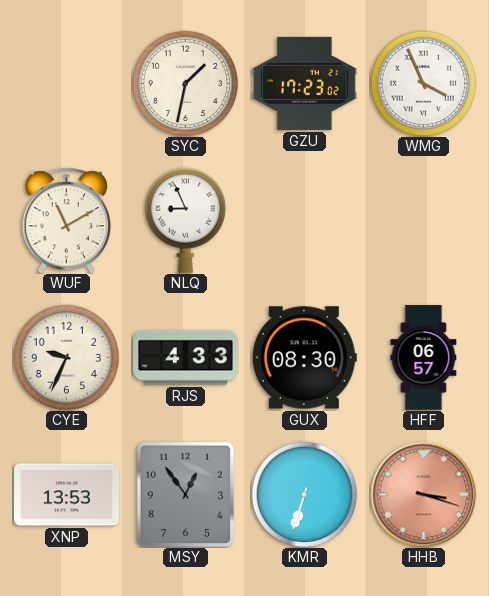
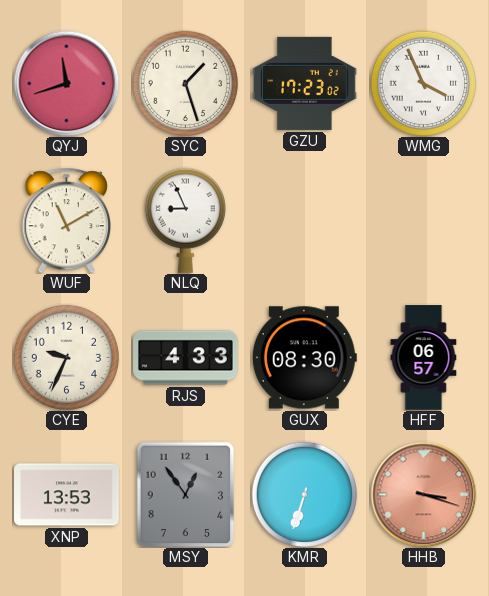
QYJ: none -> 11:42 (66, 83)
SYC: 1:32 -> 1:27 (185, 83)
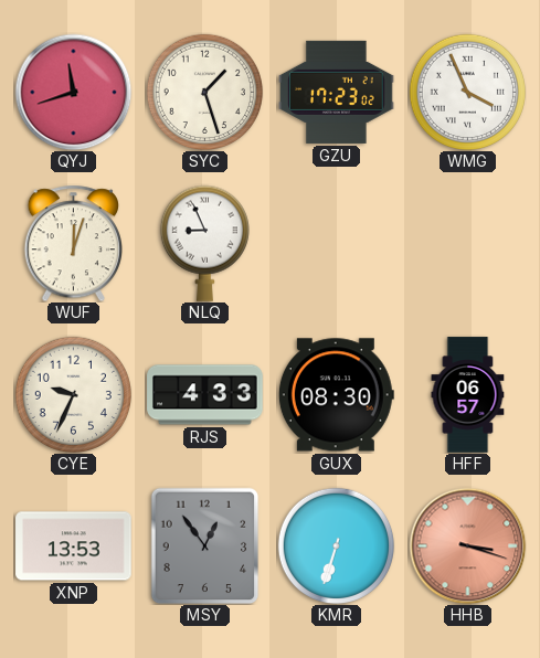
WUF: 11:10 -> 12:03 (73, 243)
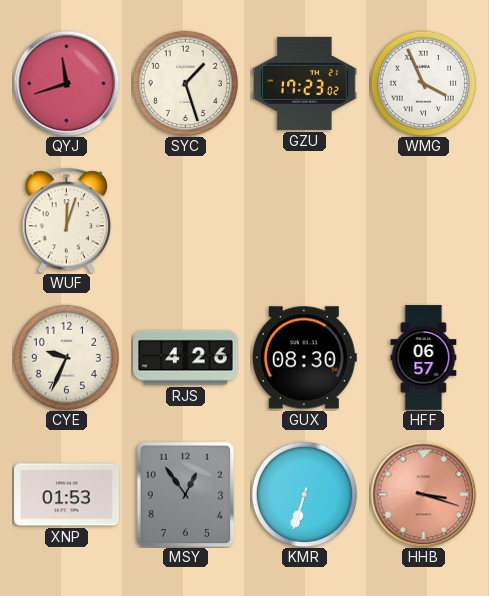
NLQ: 8:56 -> none (204, 243)
RJS: 4:33 -> 4:26 (186, 358)
XNP: 13:53 -> 01:53 (67, 495)
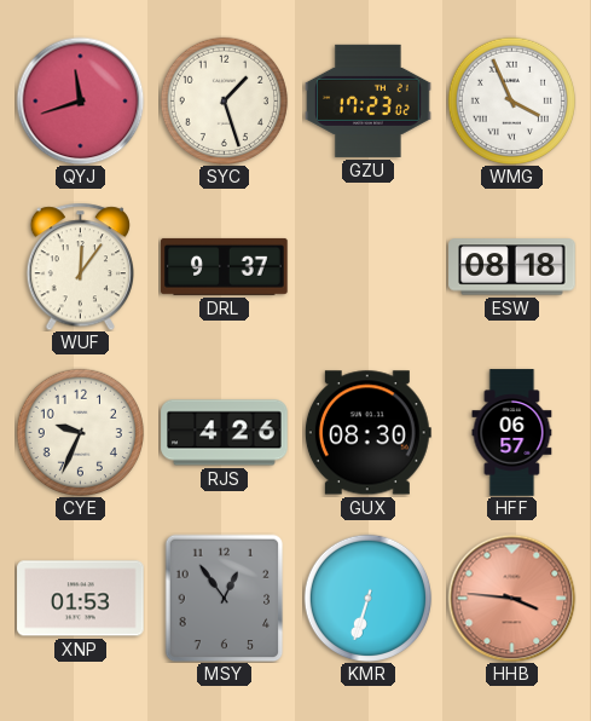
WUF: 12:03 -> 12:06 (80, 266)
DRL: none -> 9:37 (225, 266)
ESW: none -> 08:18 (512, 267)
HHB: 3:18 -> 3:46 (511, 598)
